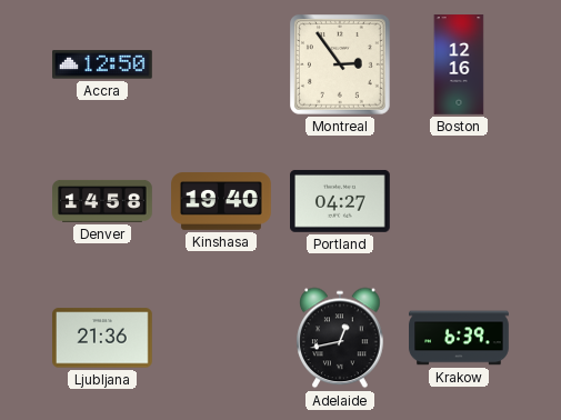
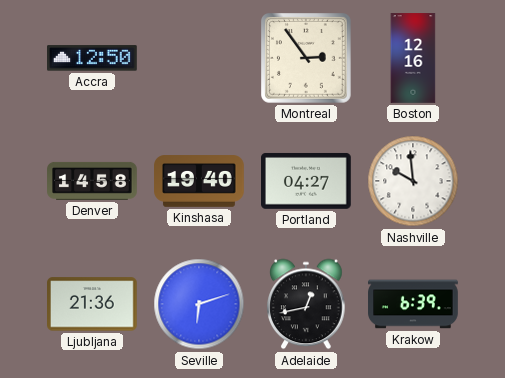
Nashville: none -> 9:59 (413, 181)
Seville: none -> 6:12 (199, 304)
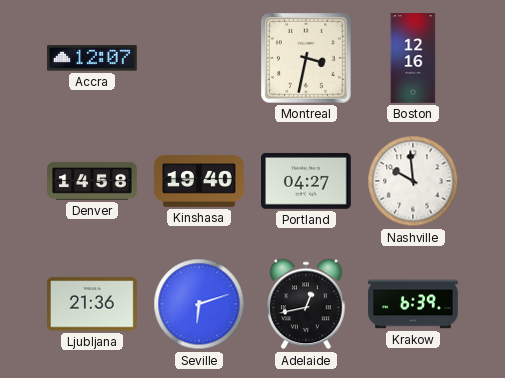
Accra: 12:50 -> 12:07 (93, 58)
Montreal: 2:54 -> 3:32 (307, 59)
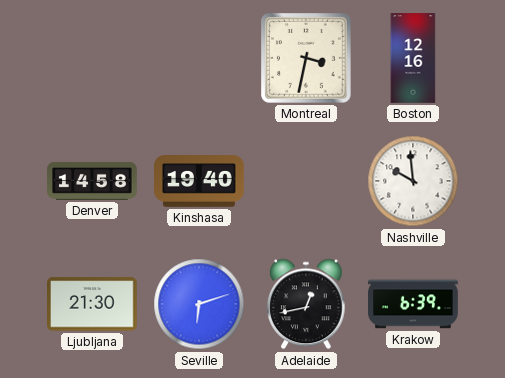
Accra: 12:07 -> none (93, 58)
Portland: 04:27 -> none (307, 181)
Ljubljana: 21:36 -> 21:30 (93, 304)
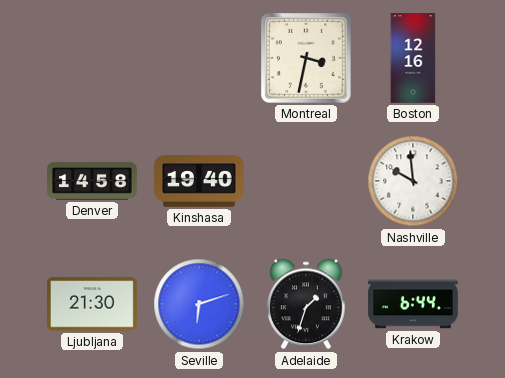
Adelaide: 12:43 -> 1:33 (306, 304)
Krakow: 6:39 -> 6:44 (413, 304)
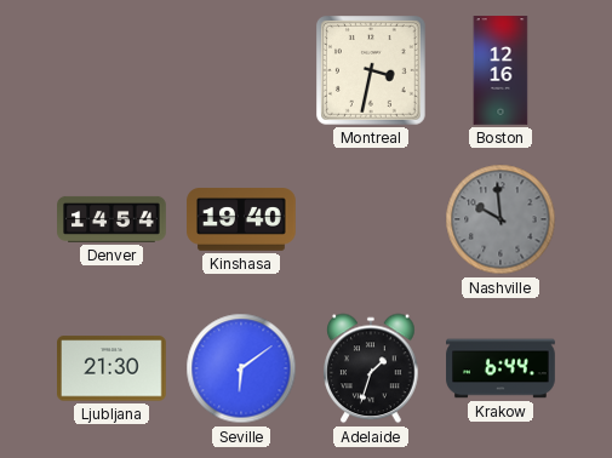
Denver: 14:58 -> 14:54 (111, 219)
Nashville dial: white -> grey (501, 219)
Seville: 6:12 -> 6:09 (241, 368)
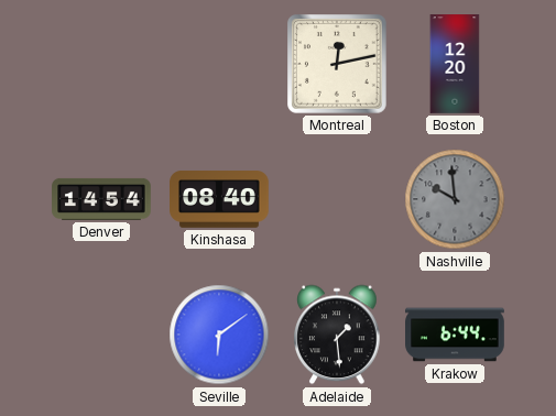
Montreal: 3:32 -> 12:13 (338, 65)
Boston: 12:16 -> 12:20 (455, 64)
Kinshasa: 19:40 -> 08:40 (219, 199)
Ljubljana: 21:30 -> none (113, 368)
Adelaide: 1:33 -> 1:29 (337, 335)
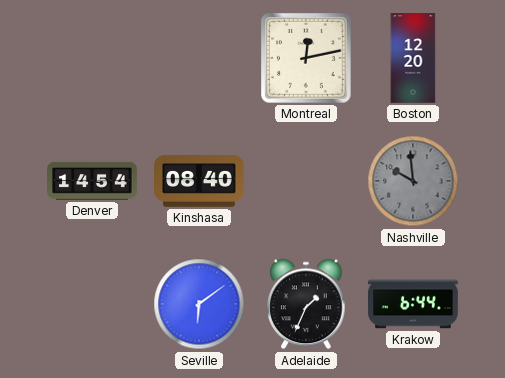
Adelaide: 1:29 -> 1:34 (306, 304)
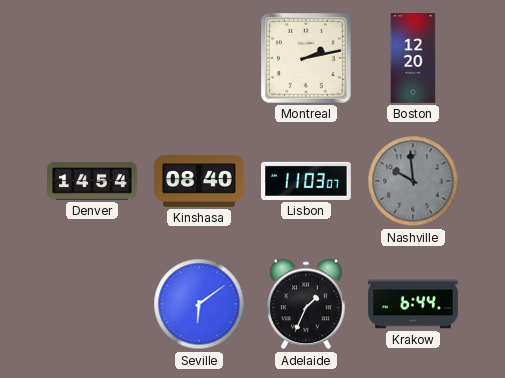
Montreal: 12:13 -> 2:13 (307, 59)
Lisbon: none -> 11:03 (306, 181)
